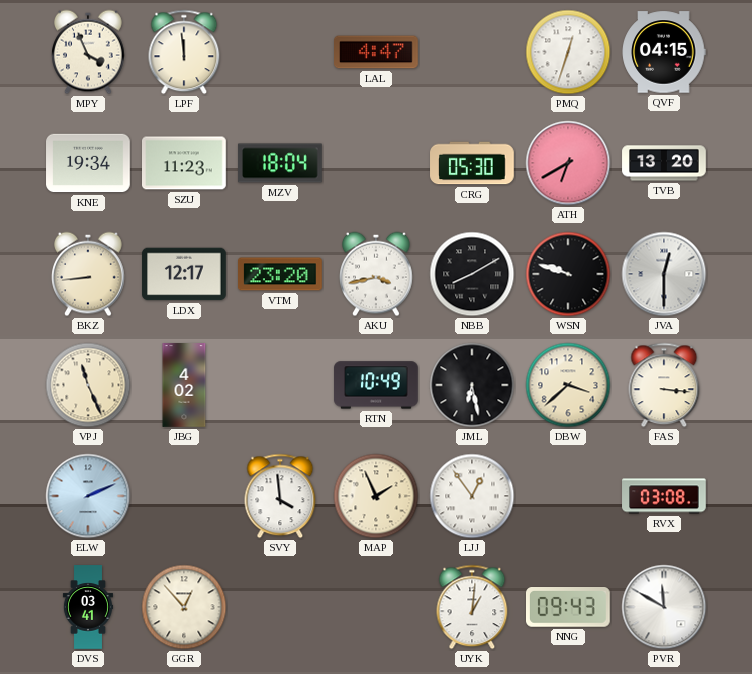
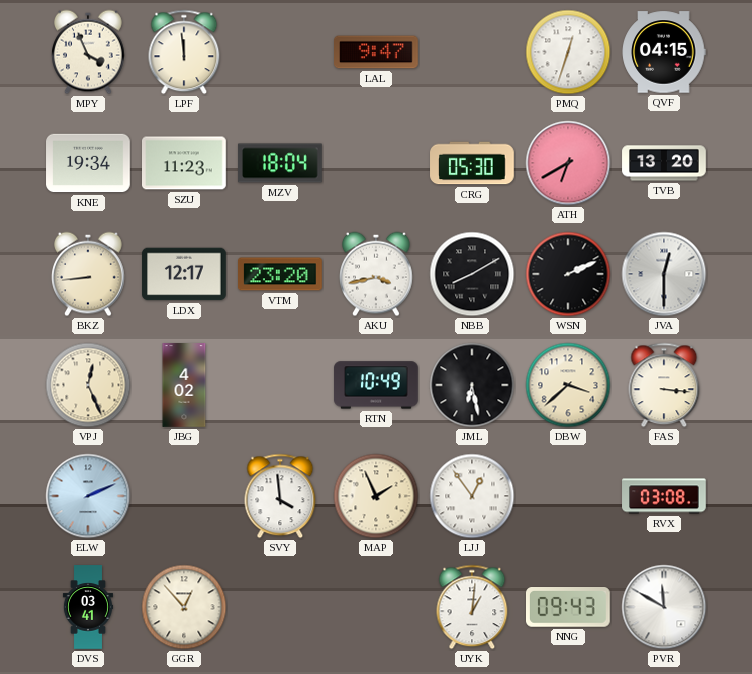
LAL: 4:47 -> 9:47 (377, 52)
WSN: 9:48 -> 2:11 (568, 274)
VPJ: 11:26 -> 12:26 (88, 385)
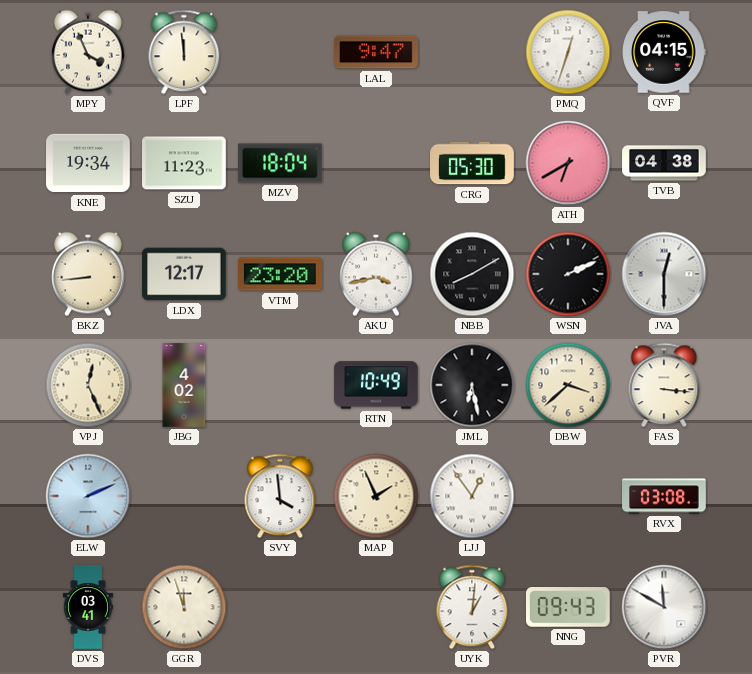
TVB: 13:20 -> 04:38 (664, 163)
GGR: 12:53 -> 11:57 (184, 607)
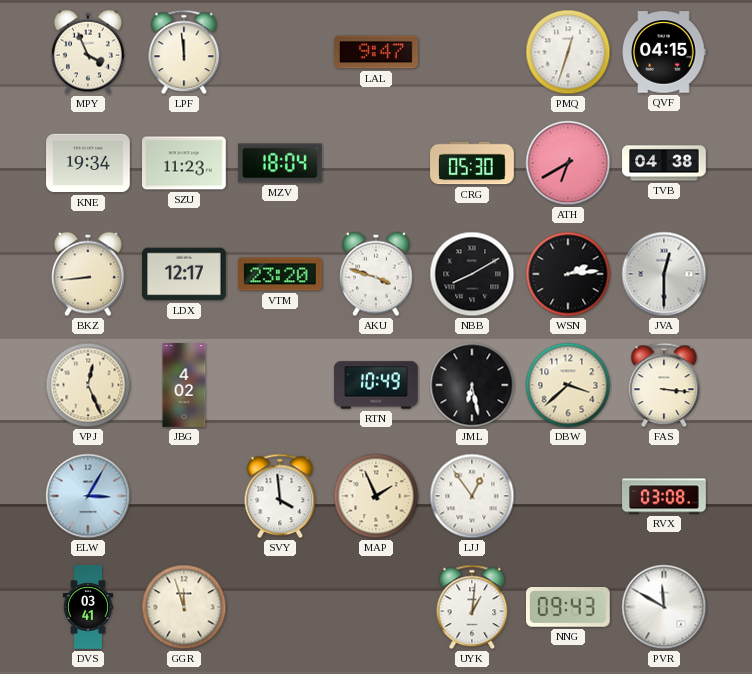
AKU: 3:43 -> 3:48 (377, 274)
WSN: 2:11 -> 2:14 (568, 274)
ELW: 2:11 -> 3:05 (88, 496)
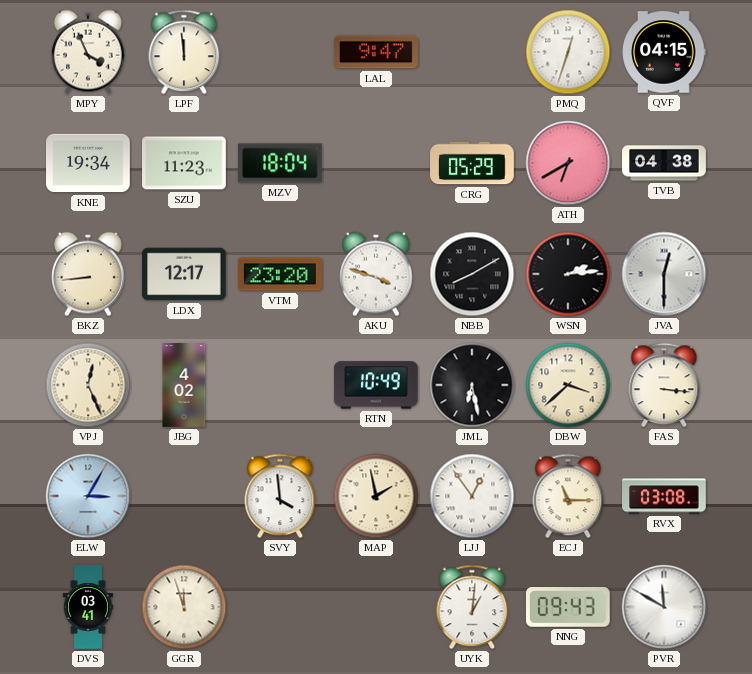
CRG: 05:30 -> 05:29 (472, 163)
MAP: 1:56 -> 1:58 (376, 496)
ECJ: none -> 11:15 (568, 496)
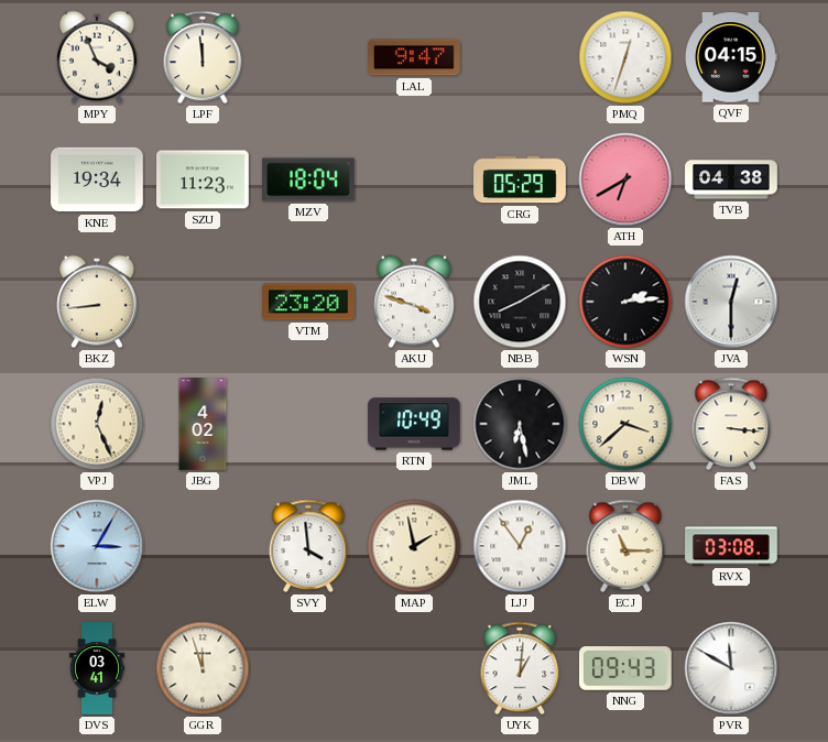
LDX: 12:17 -> none (184, 274)
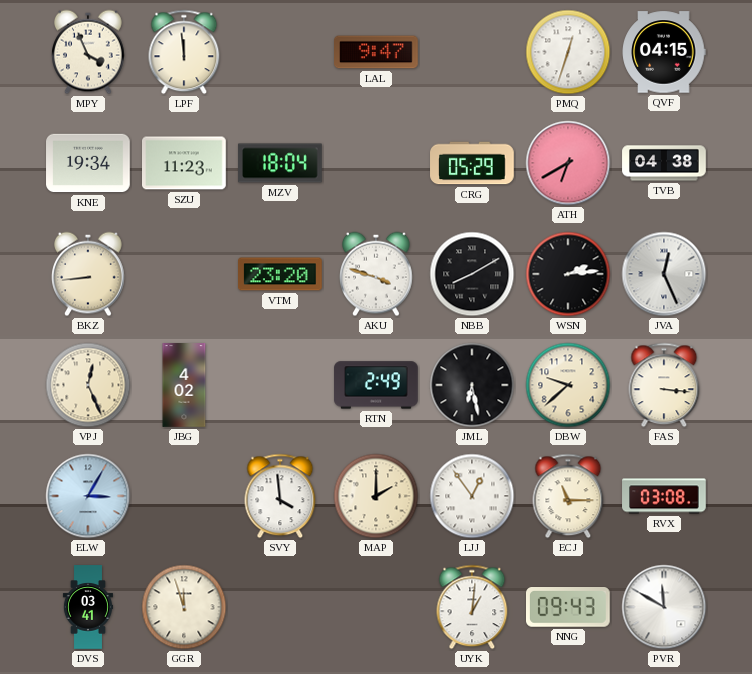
JVA: 12:30 -> 12:26 (664, 274)
RTN: 10:49 -> 2:49 (376, 385)
DBW: 3:38 -> 9:38 (568, 385)
MAP: 1:58 -> 2:00 (376, 496)
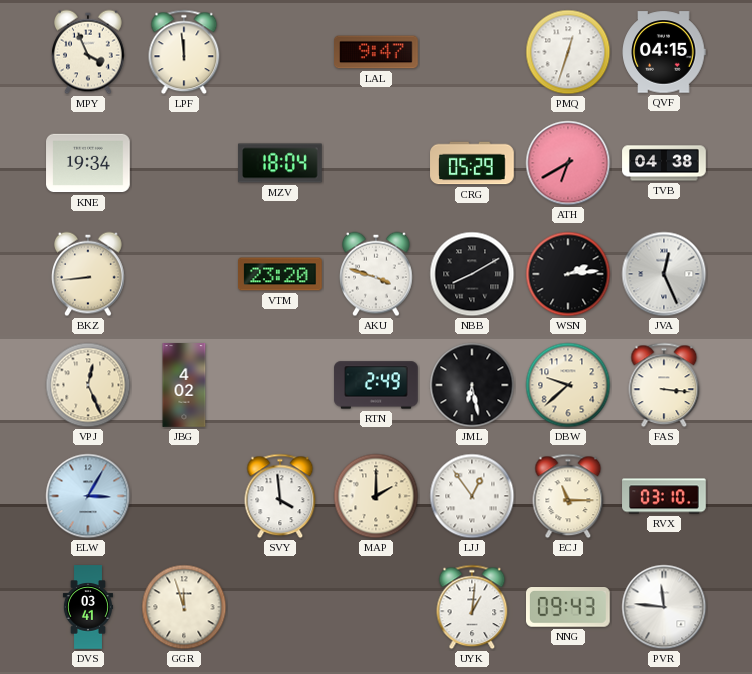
SZU: 11:23 -> none (185, 163)
RVX: 03:08 -> 03:10 (664, 496)
PVR: 11:50 -> 11:46 (664, 607)
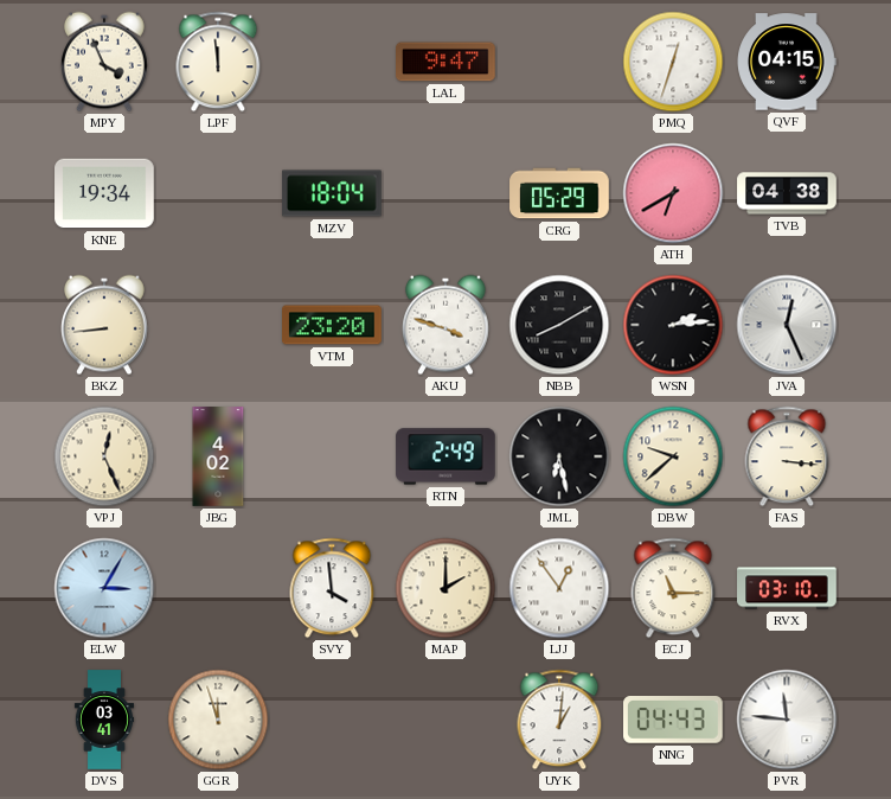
NNG: 09:43 -> 04:43 (674, 721)
